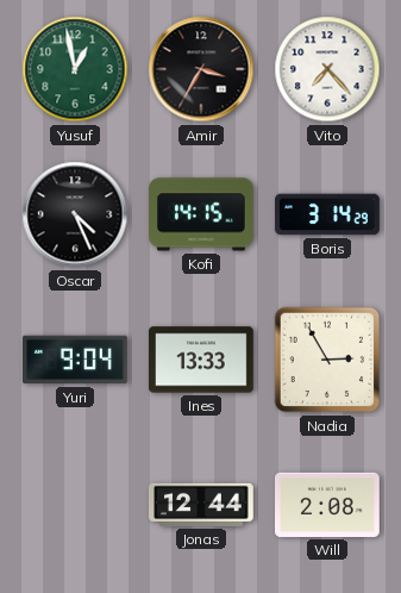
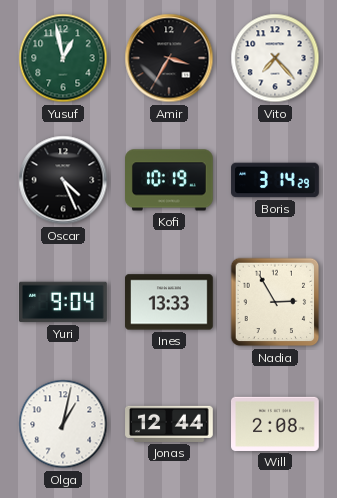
Kofi: 14:15 -> 10:19 (170, 180)
Olga: none -> 1:02 (63, 424)
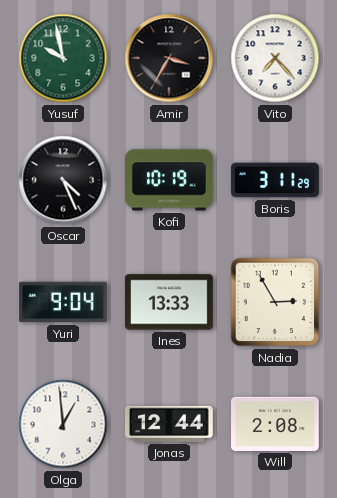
Yusuf: 12:58 -> 9:58 (63, 58)
Boris: 3:14 -> 3:11 (275, 180)
Olga: 1:02 -> 12:59 (63, 424)
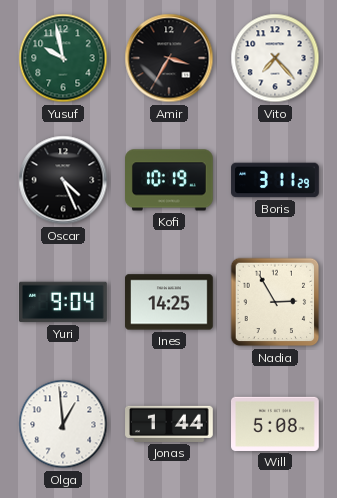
Ines: 13:33 -> 14:25 (170, 302)
Jonas: 12:44 -> 1:44 (169, 424)
Will: 2:08 -> 5:08 (276, 424)
